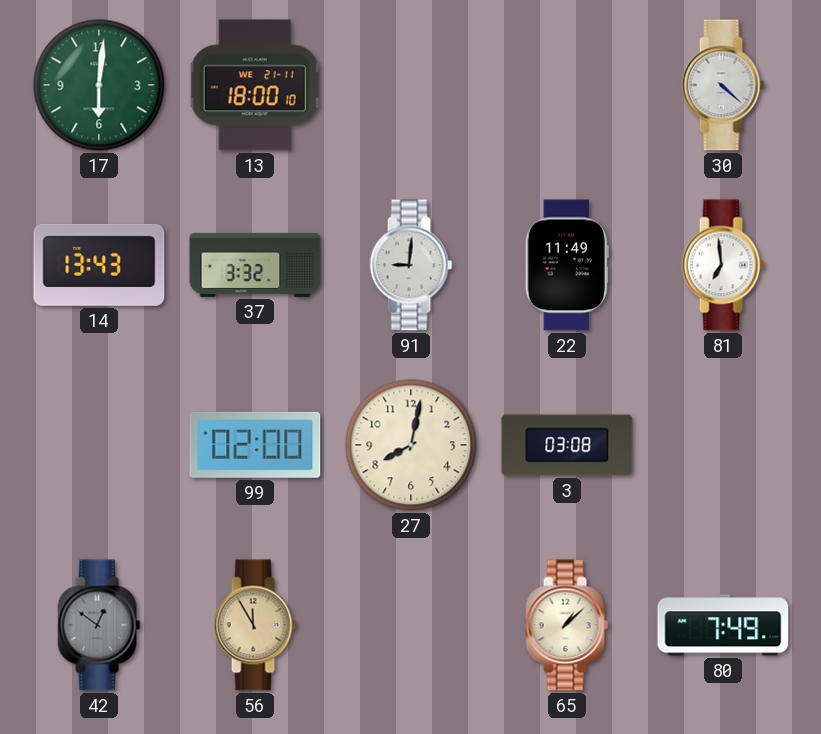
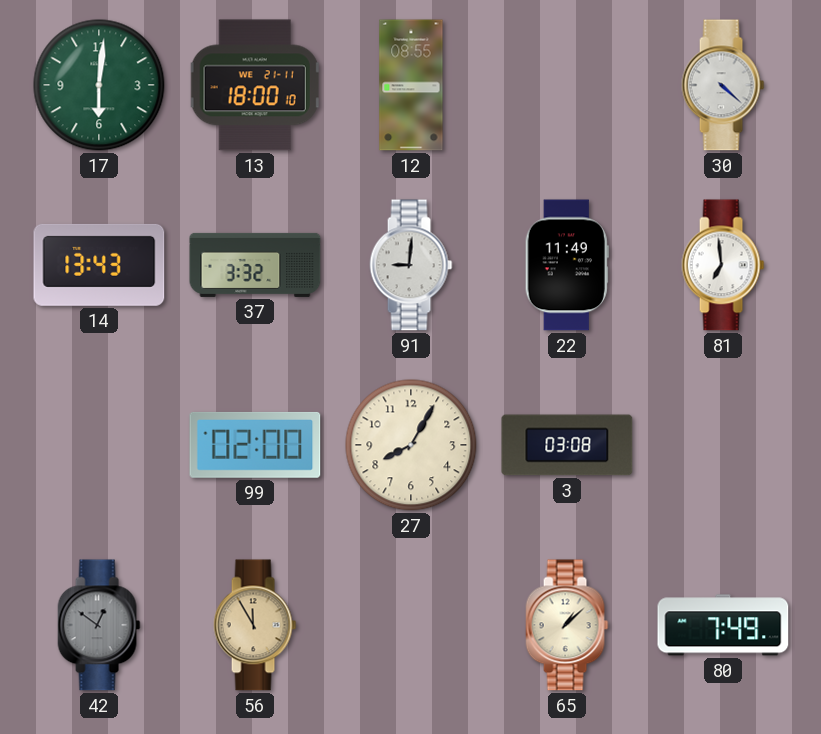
12: none -> 08:55 (411, 85)
27: 8:02 -> 8:05 (411, 445)
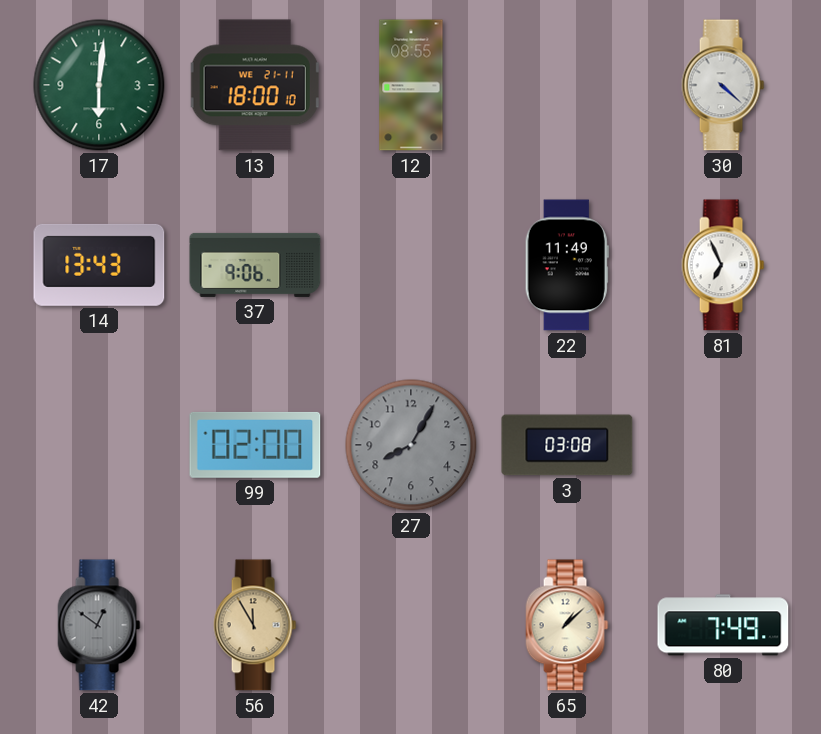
37: 3:32 -> 9:06 (255, 265)
91: 9:01 -> none (411, 265)
81: 6:59 -> 6:56 (723, 265)
27 dial: cream -> grey (411, 445)
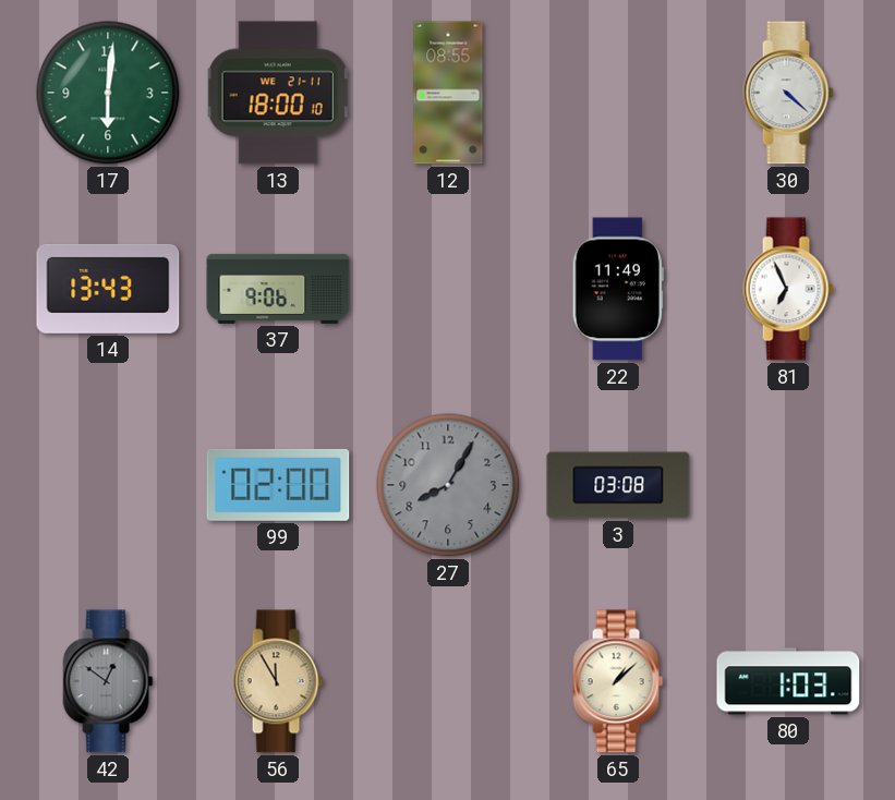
80: 7:49 -> 1:03 (788, 681)
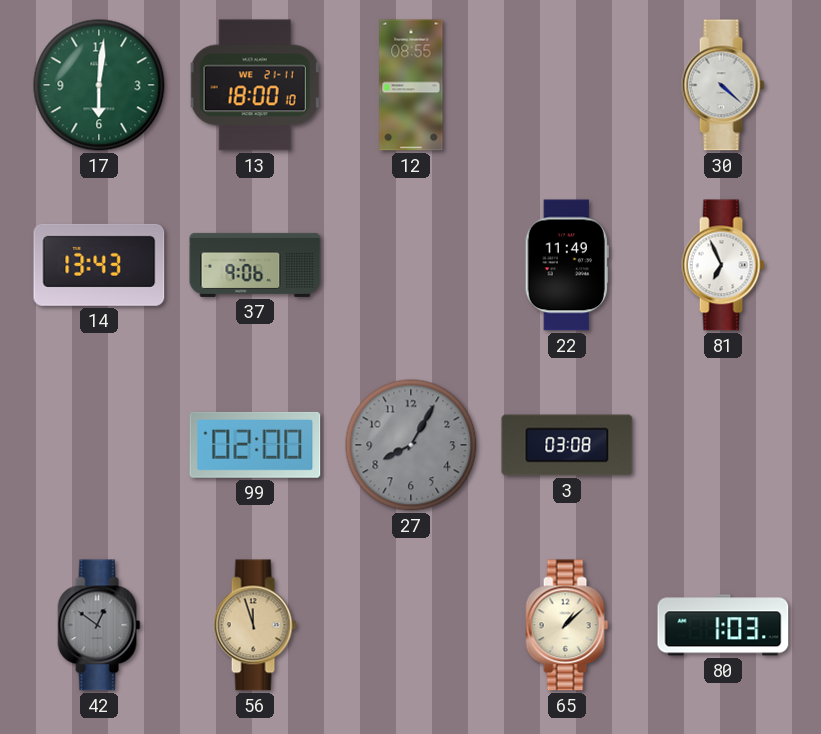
56: 11:55 -> 11:57 (255, 625)
